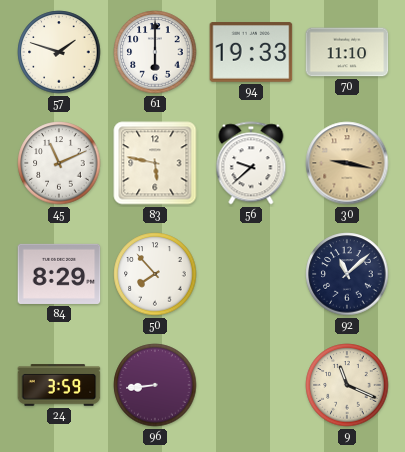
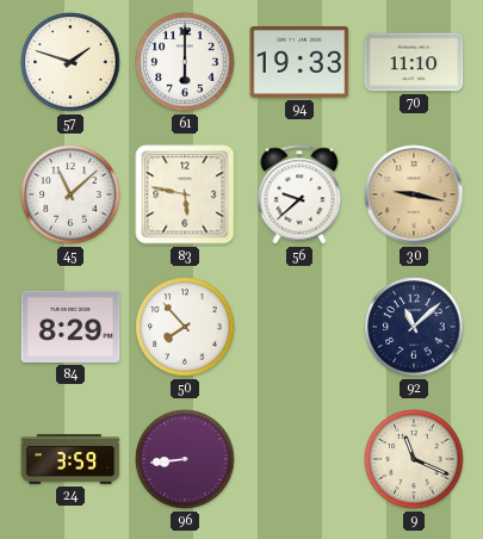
45: 11:11 -> 11:08 (70, 194)
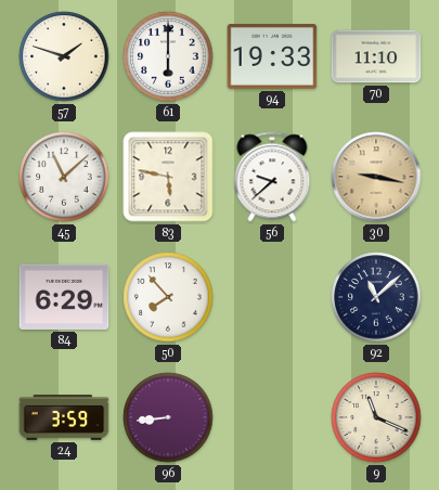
84: 8:29 -> 6:29 (64, 297)
